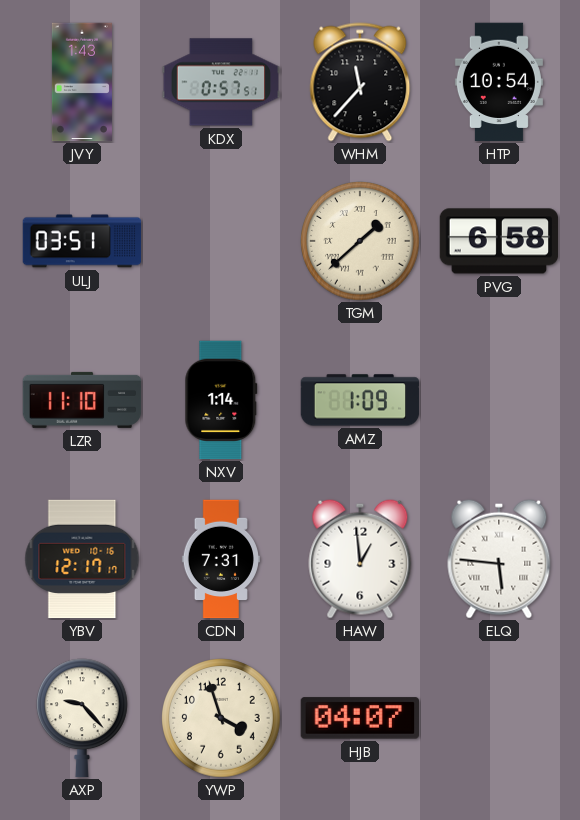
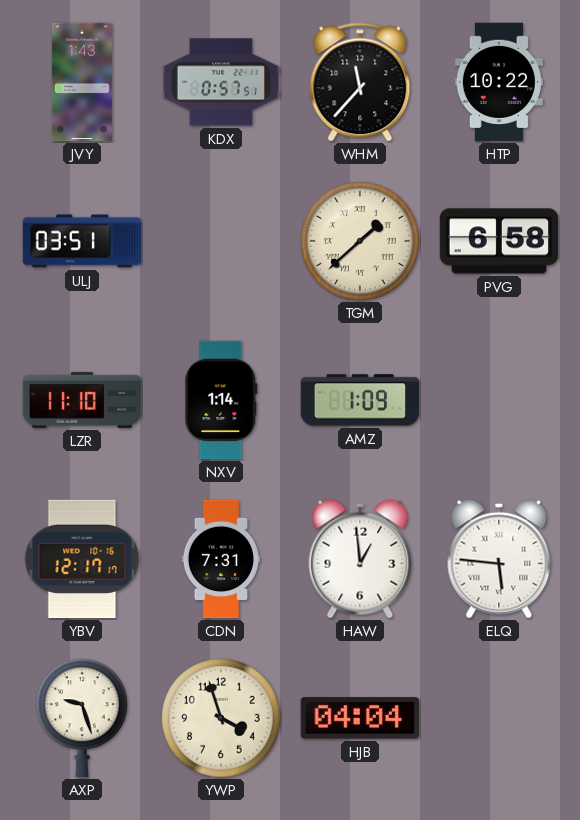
HTP: 10:54 -> 10:22 (499, 82)
AXP: 9:23 -> 9:27 (83, 718)
HJB: 04:07 -> 04:04 (359, 718)
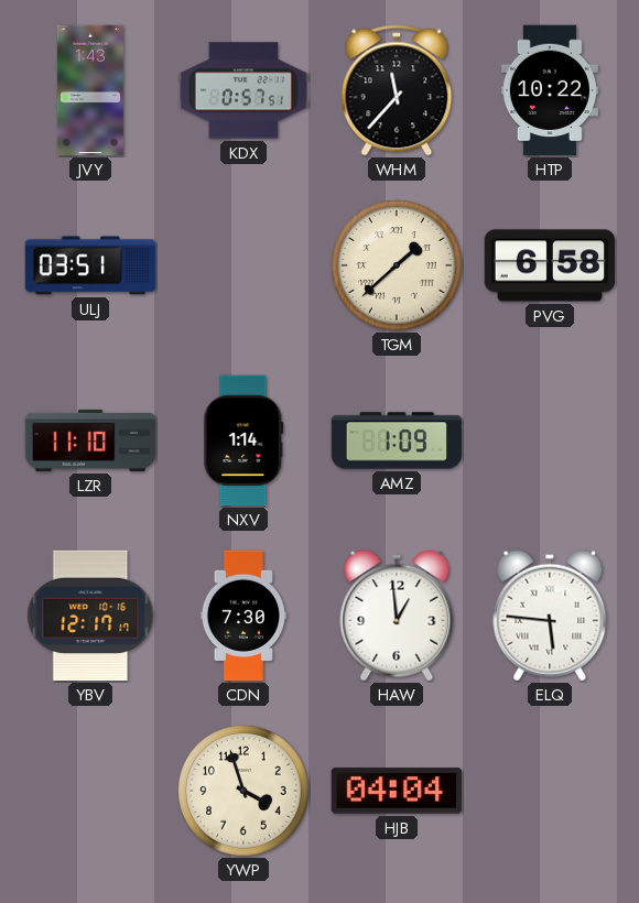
CDN: 7:31 -> 7:30 (242, 616)
AXP: 9:27 -> none (83, 718)
